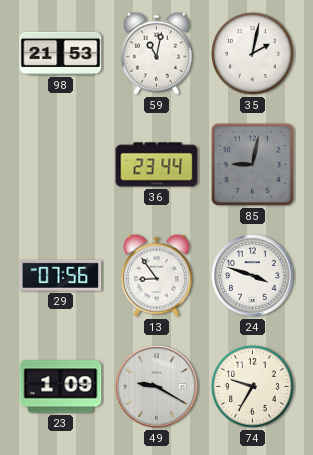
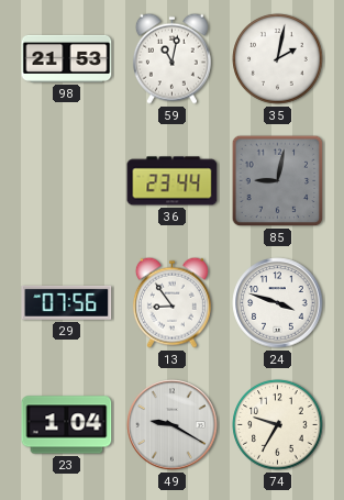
23: 1:09 -> 1:04 (67, 425)
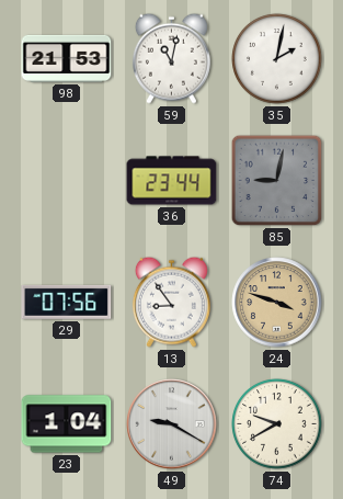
24 dial: white -> champagne (277, 303)
74: 9:35 -> 9:40 (277, 424)
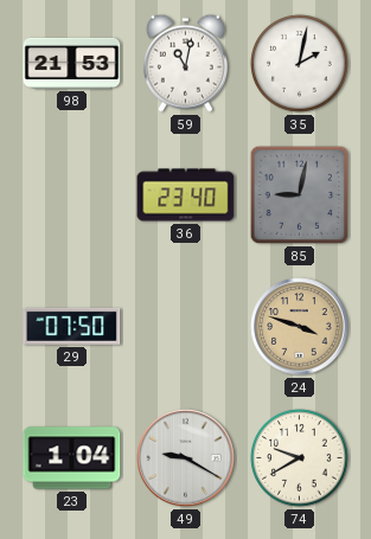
36: 23:44 -> 23:40 (186, 195)
29: 07:56 -> 07:50 (72, 326)
13: 8:54 -> none (171, 302)
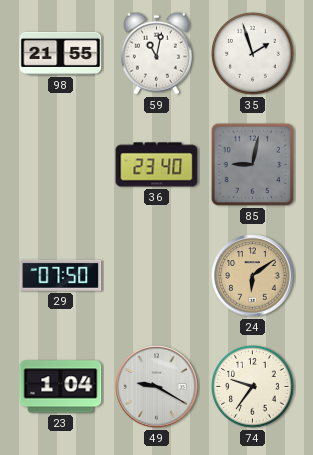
98: 21:53 -> 21:55 (61, 53)
35: 2:02 -> 1:57 (253, 54)
24: 3:48 -> 6:09 (253, 276)
74: 9:40 -> 9:36 (253, 387)
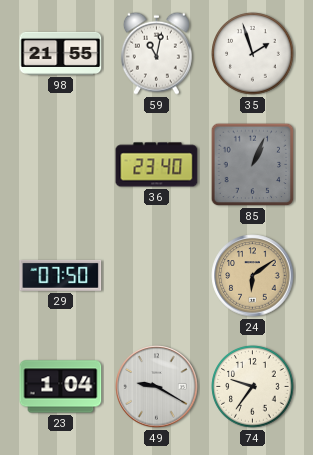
85: 9:02 -> 1:04 (253, 165)
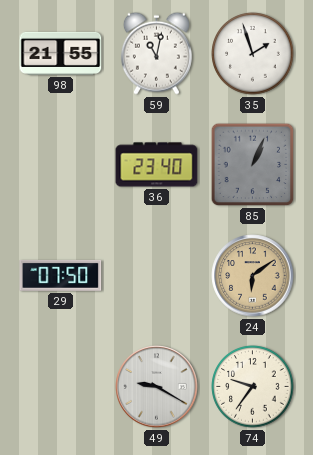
23: 1:04 -> none (61, 387)
